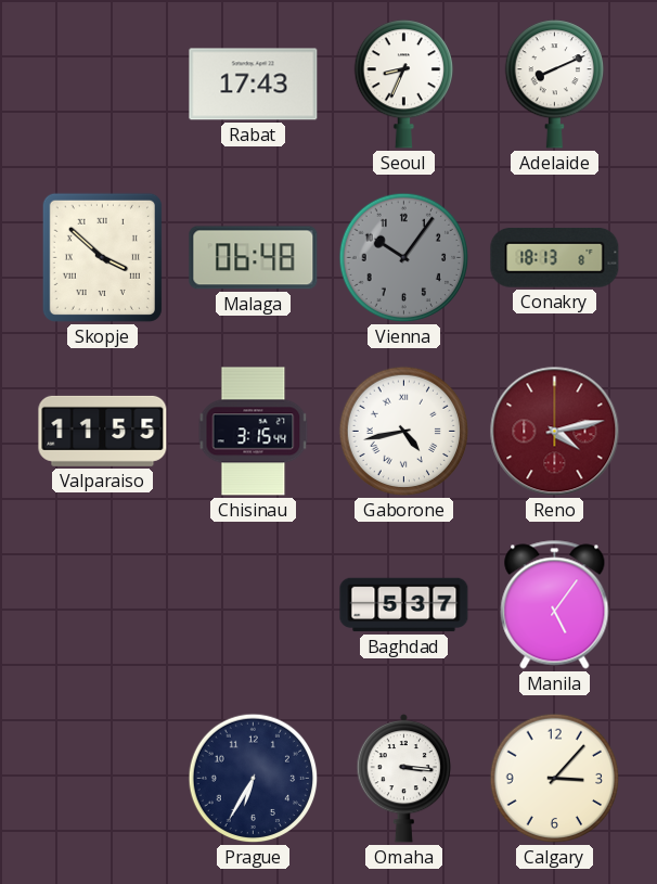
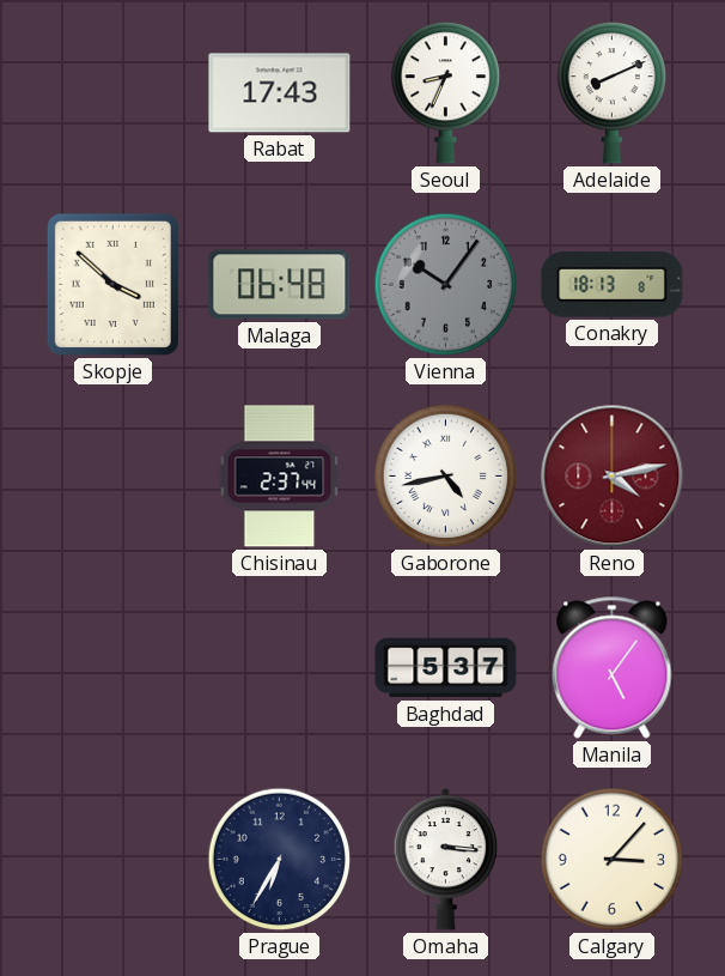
Valparaiso: 11:55 -> none (103, 431)
Chisinau: 3:15 -> 2:37 (280, 477)
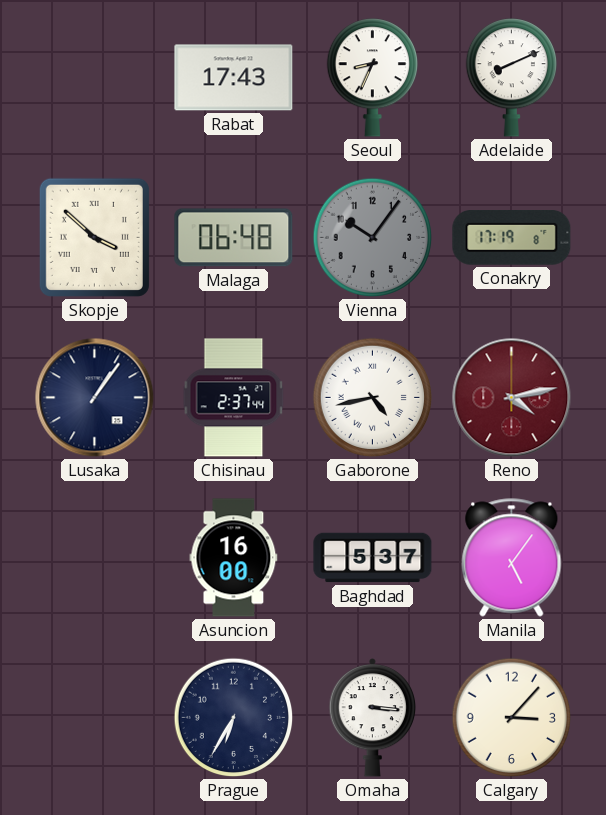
Conakry: 18:13 -> 17:19 (512, 238)
Lusaka: none -> 1:06 (95, 398)
Asuncion: none -> 16:00 (234, 558)
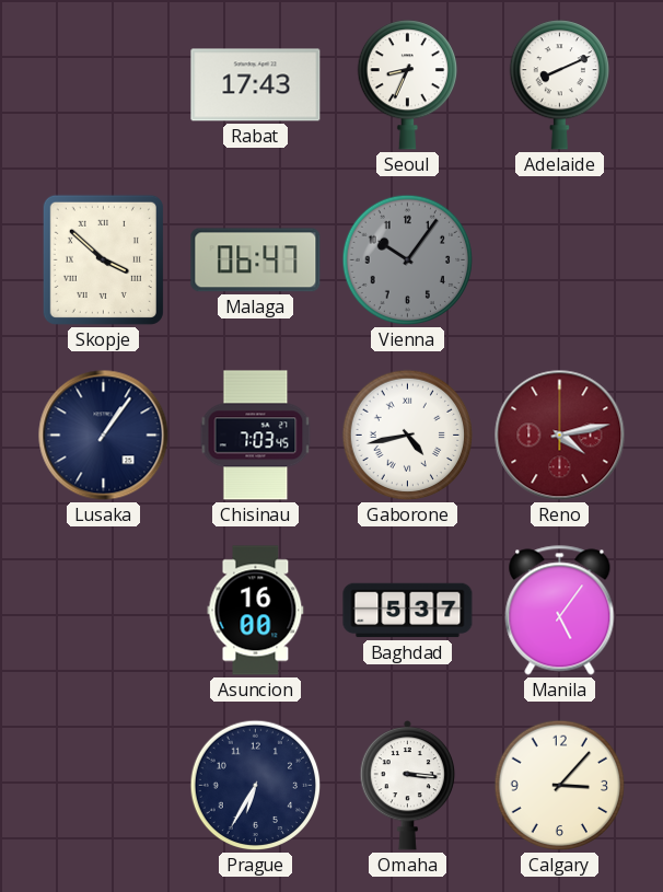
Malaga: 06:48 -> 06:47 (256, 260)
Conakry: 17:19 -> none (512, 238)
Chisinau: 2:37 -> 7:03 (256, 436)
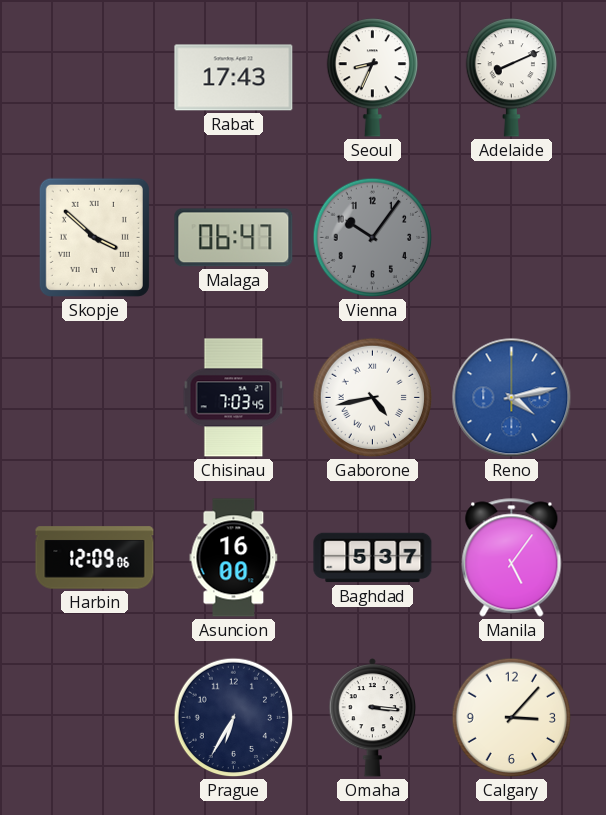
Lusaka: 1:06 -> none (104, 436)
Reno dial: burgundy -> blue (512, 398)
Harbin: none -> 12:09 (95, 558)
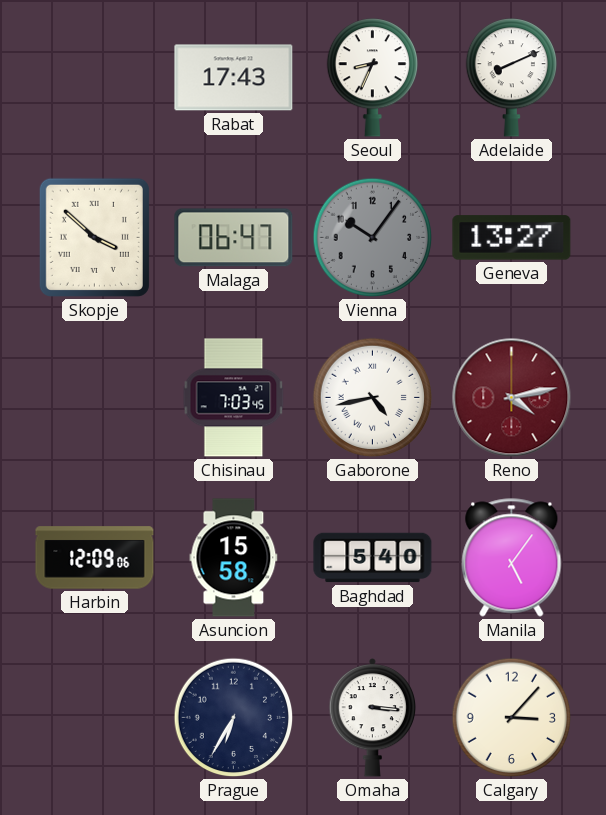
Geneva: none -> 13:27 (512, 238)
Reno dial: blue -> burgundy (512, 398)
Asuncion: 16:00 -> 15:58 (234, 558)
Baghdad: 5:37 -> 5:40 (373, 558)
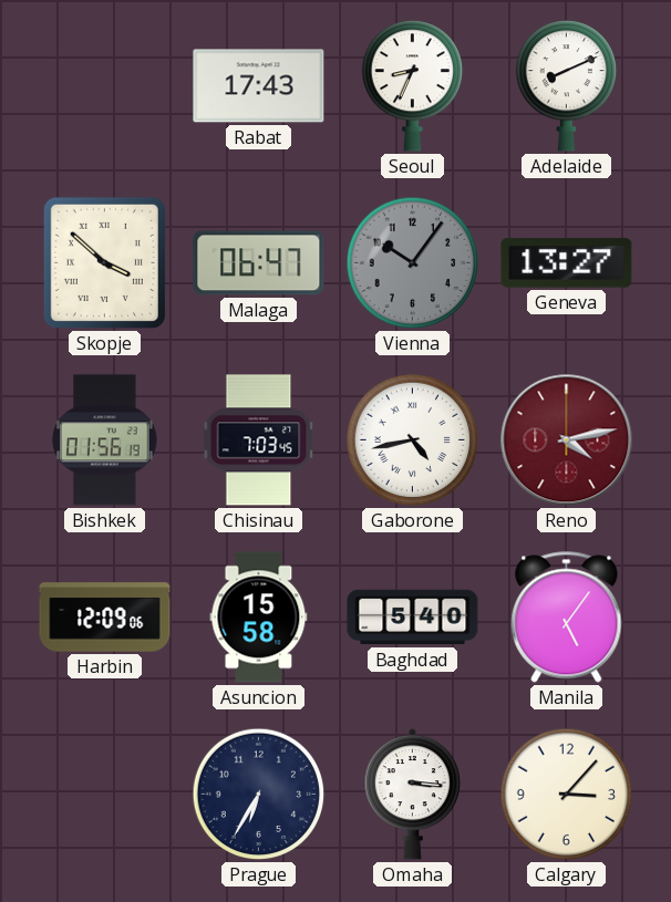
Bishkek: none -> 01:56 (105, 440)
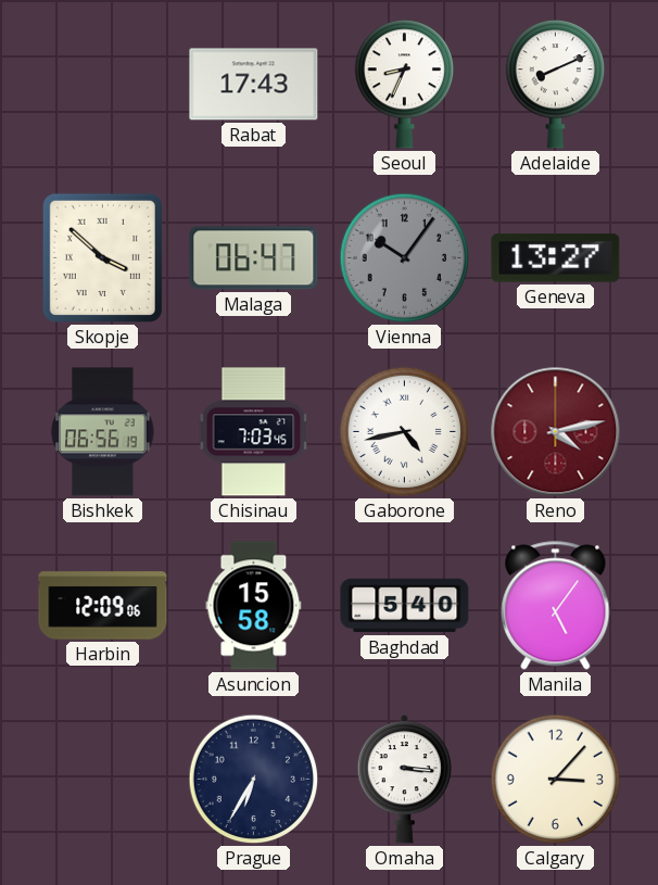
Bishkek: 01:56 -> 06:56 (103, 432)
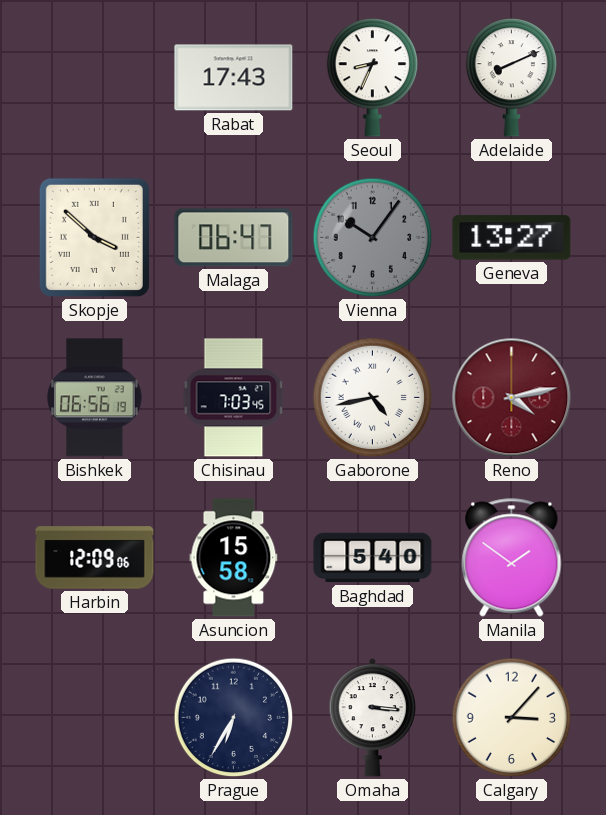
Manila: 5:06 -> 1:51 (512, 558)
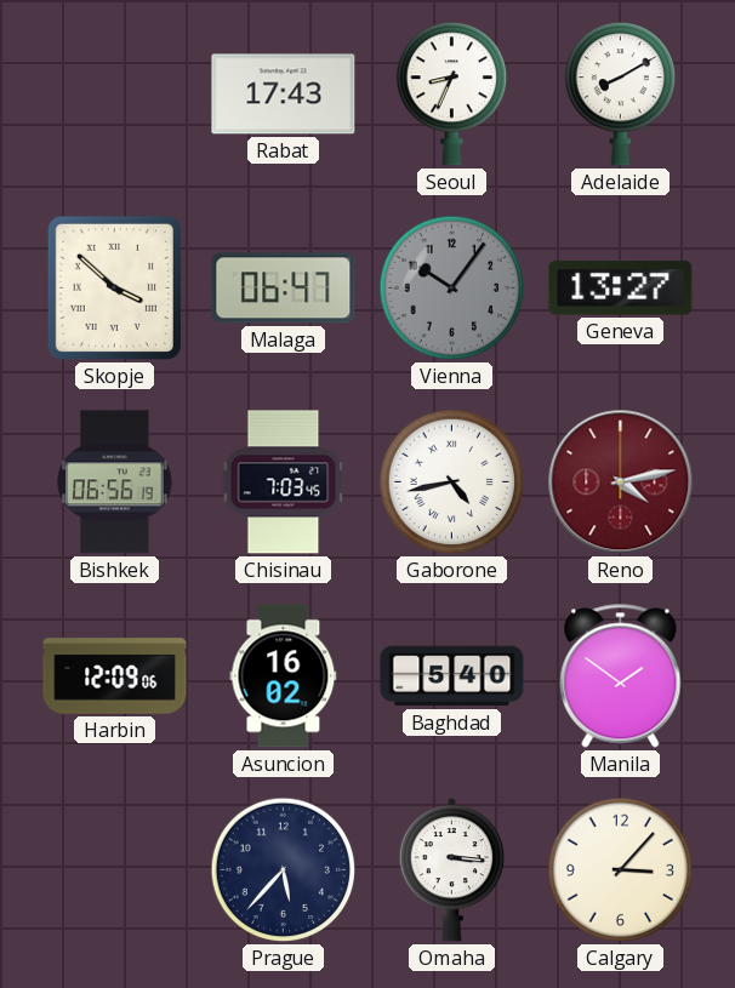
Adelaide: 8:11 -> 8:10 (620, 95)
Asuncion: 15:58 -> 16:02 (284, 676)
Prague: 6:35 -> 5:37 (284, 870)
